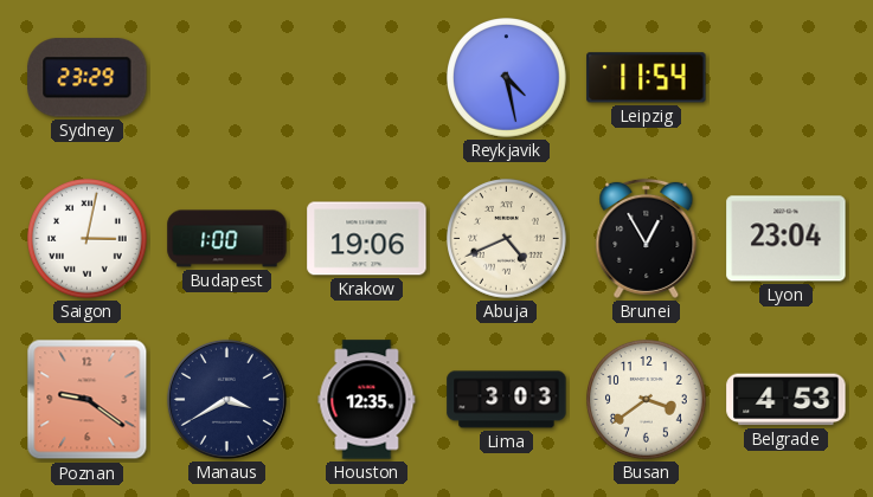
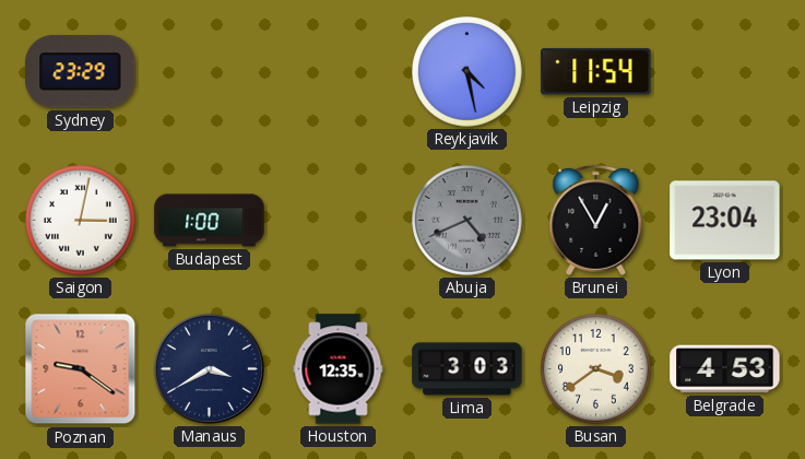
Krakow: 19:06 -> none (367, 239)
Abuja dial: cream -> grey (467, 221)
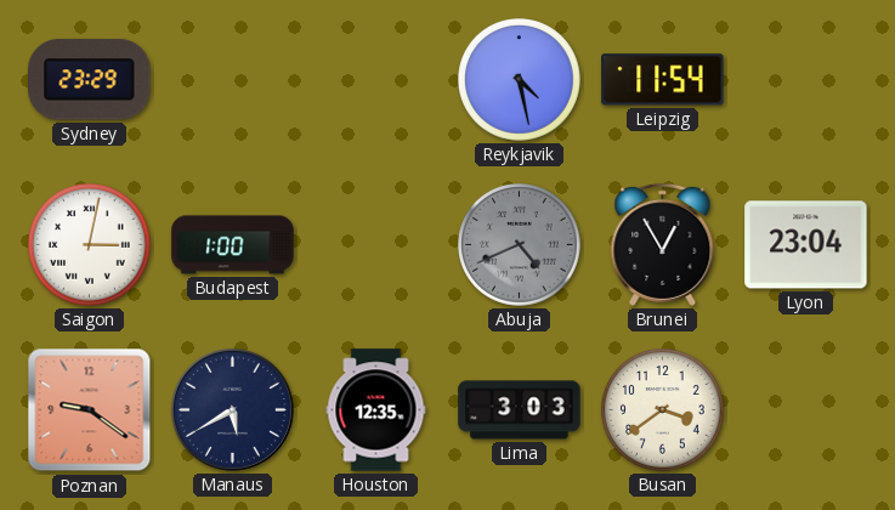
Manaus: 3:40 -> 5:40 (232, 409)
Belgrade: 4:53 -> none (725, 369)
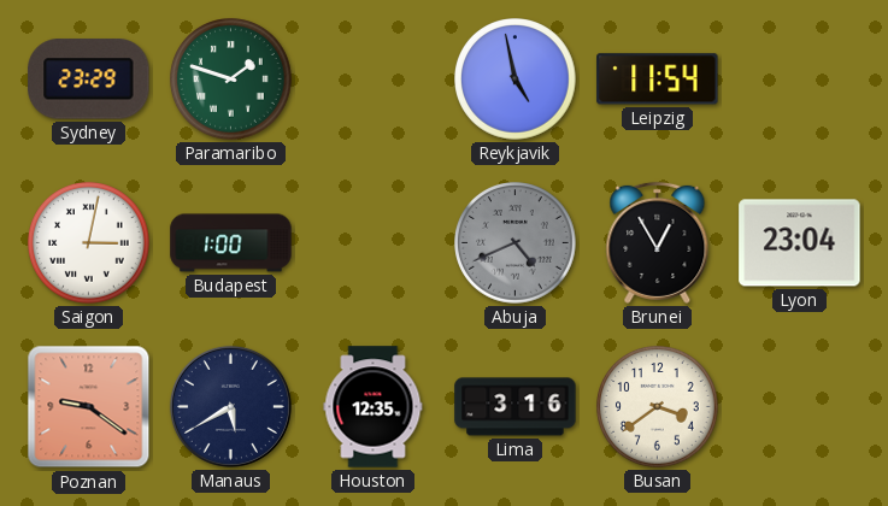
Paramaribo: none -> 1:48 (231, 80)
Reykjavik: 4:28 -> 4:58 (516, 80)
Lima: 3:03 -> 3:16 (516, 407)
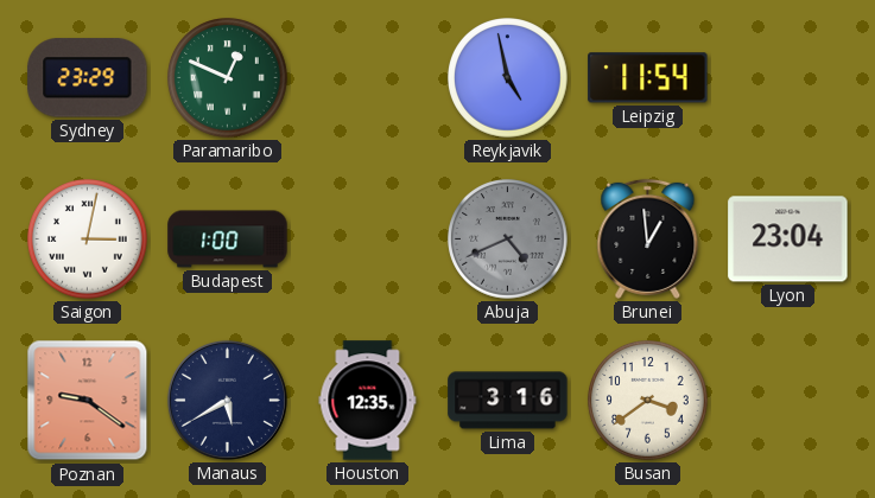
Paramaribo: 1:48 -> 12:49 (228, 78)
Brunei: 12:55 -> 12:59 (648, 238)
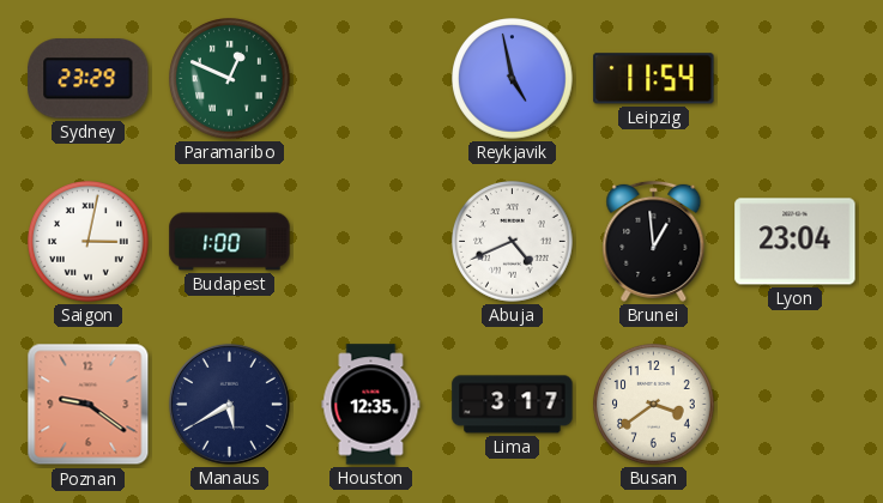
Abuja dial: grey -> white (513, 242)
Lima: 3:16 -> 3:17 (513, 405)
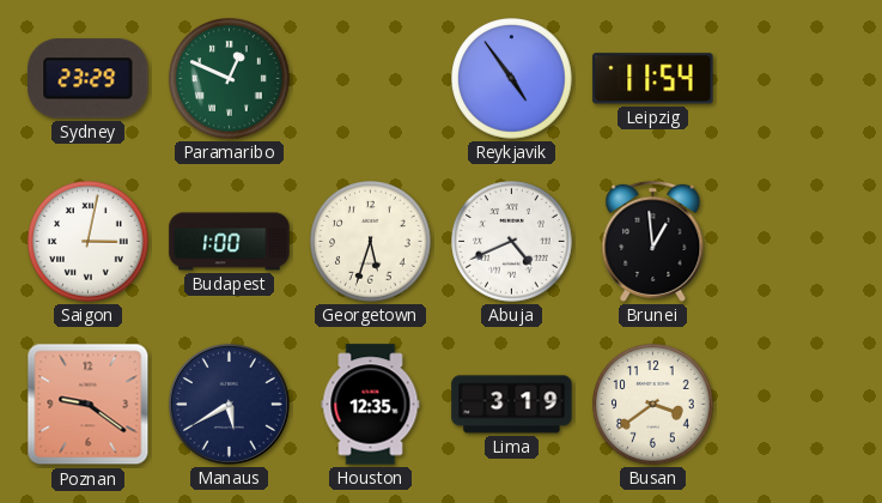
Reykjavik: 4:58 -> 4:54 (512, 79)
Georgetown: none -> 5:33 (371, 242)
Lyon: 23:04 -> none (796, 242)
Lima: 3:17 -> 3:19 (512, 405)
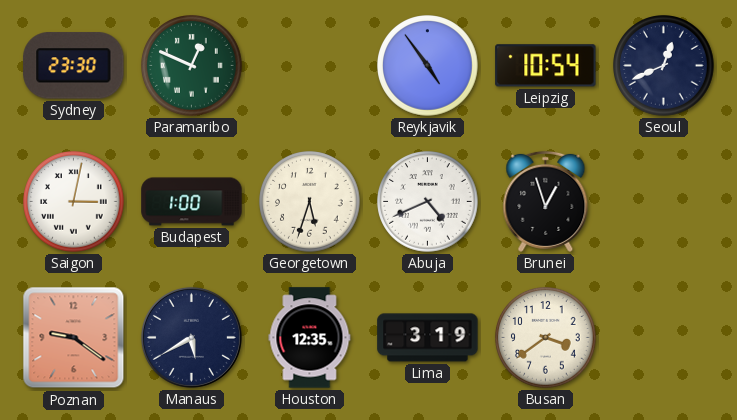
Sydney: 23:29 -> 23:30 (74, 66)
Leipzig: 11:54 -> 10:54 (546, 66)
Seoul: none -> 12:41 (664, 66)
Brunei: 12:59 -> 12:57 (546, 201)
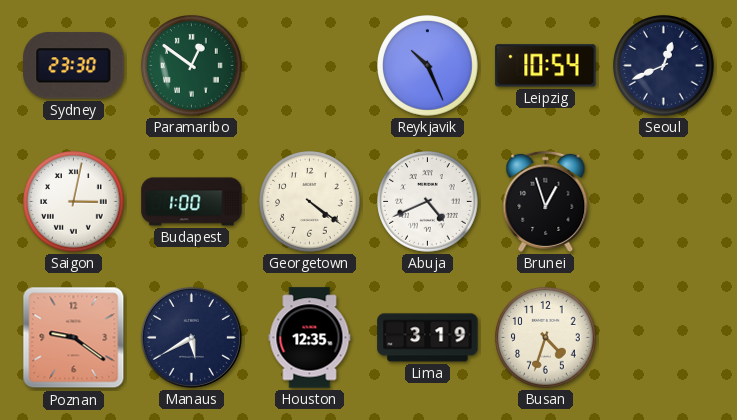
Paramaribo: 12:49 -> 12:51 (192, 66)
Reykjavik: 4:54 -> 10:26 (428, 66)
Georgetown: 5:33 -> 4:21 (310, 202)
Busan: 3:39 -> 4:33 (546, 338)
